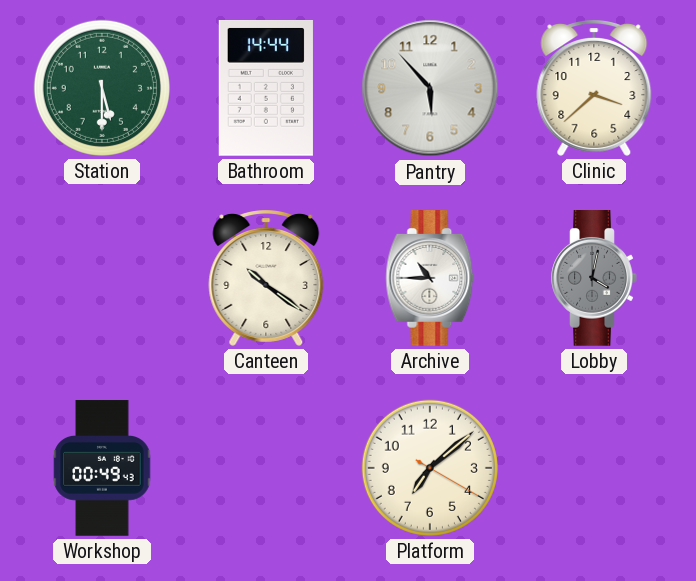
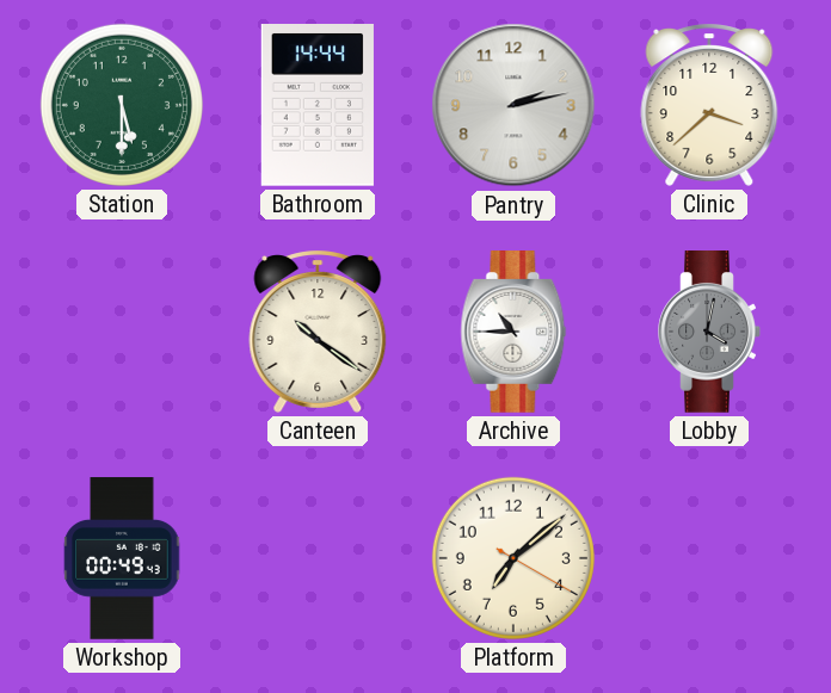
Pantry: 5:53 -> 2:13 (513, 105)
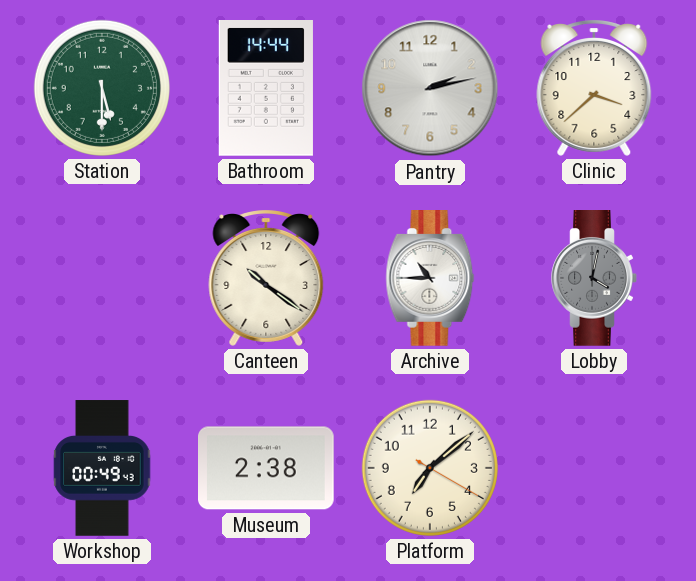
Museum: none -> 2:38 (267, 468)
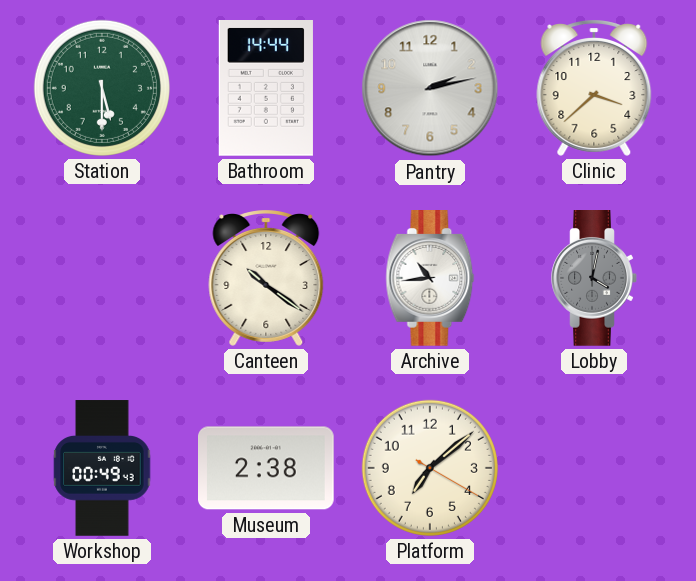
Archive: 10:45 -> 10:44 (430, 278)
